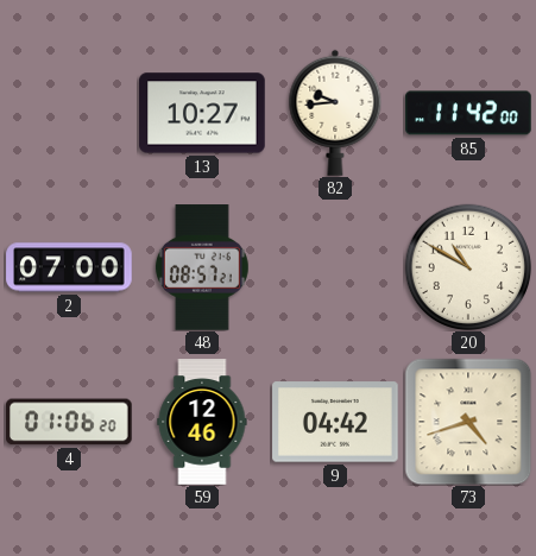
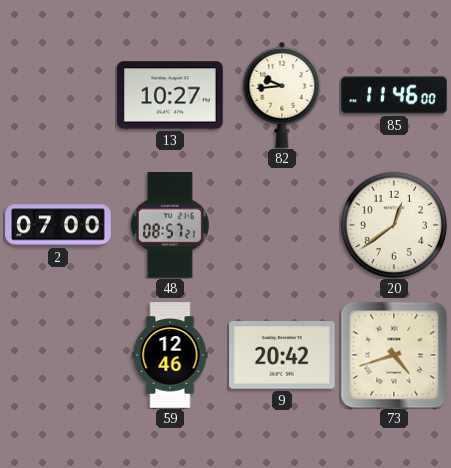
85: 11:42 -> 11:46 (394, 95)
20: 10:50 -> 12:39 (394, 225)
4: 01:06 -> none (70, 422)
9: 04:42 -> 20:42 (282, 355)
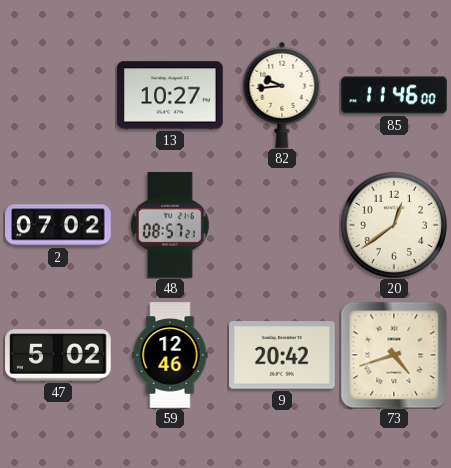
2: 07:00 -> 07:02 (58, 225)
47: none -> 5:02 (58, 355)
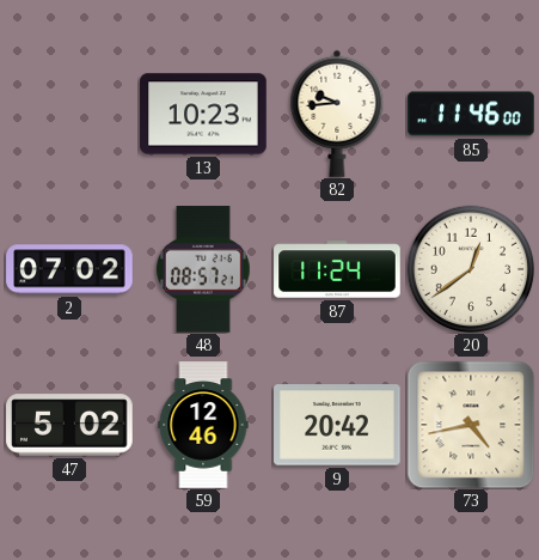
13: 10:27 -> 10:23 (203, 114)
87: none -> 11:24 (337, 269)
73: 4:42 -> 4:43 (471, 425)
